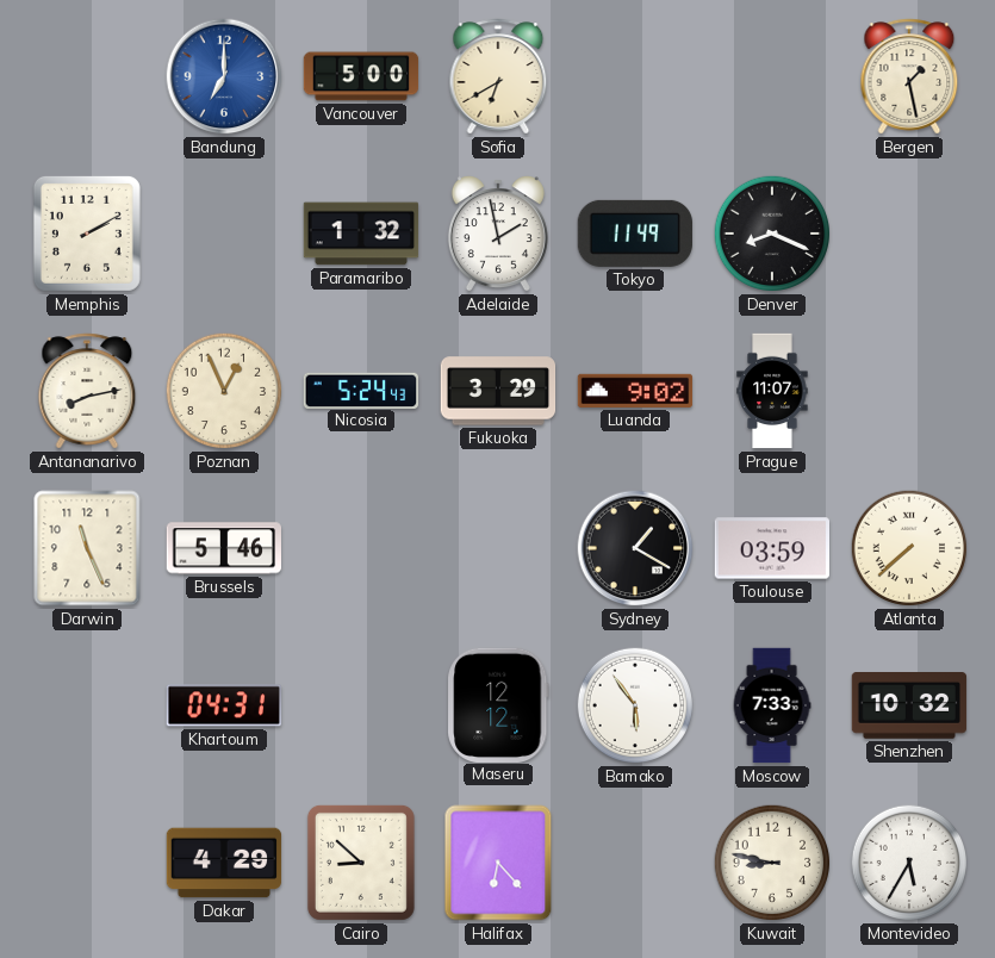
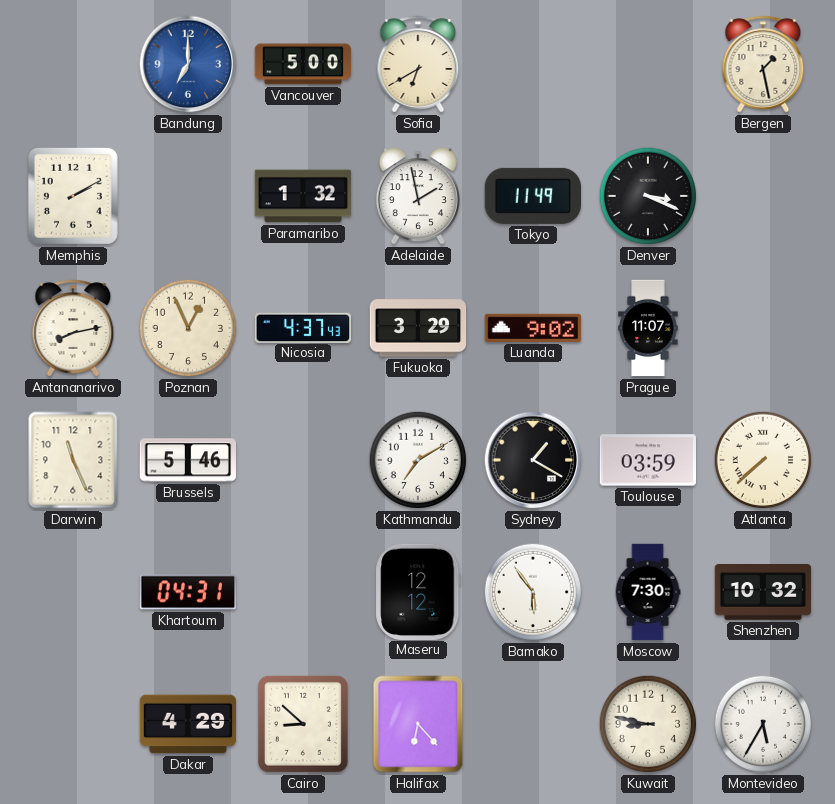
Denver: 8:19 -> 3:19 (648, 196)
Nicosia: 5:24 -> 4:37 (303, 327)
Kathmandu: none -> 7:10 (418, 460)
Moscow: 7:33 -> 7:30 (648, 592)
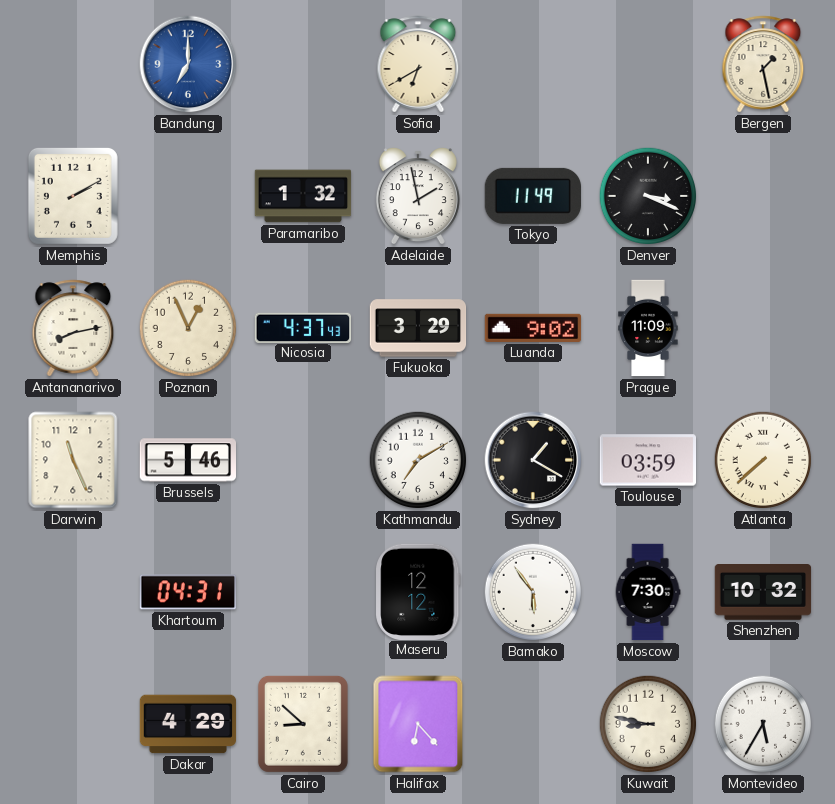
Vancouver: 5:00 -> none (303, 64)
Prague: 11:07 -> 11:09 (648, 328)
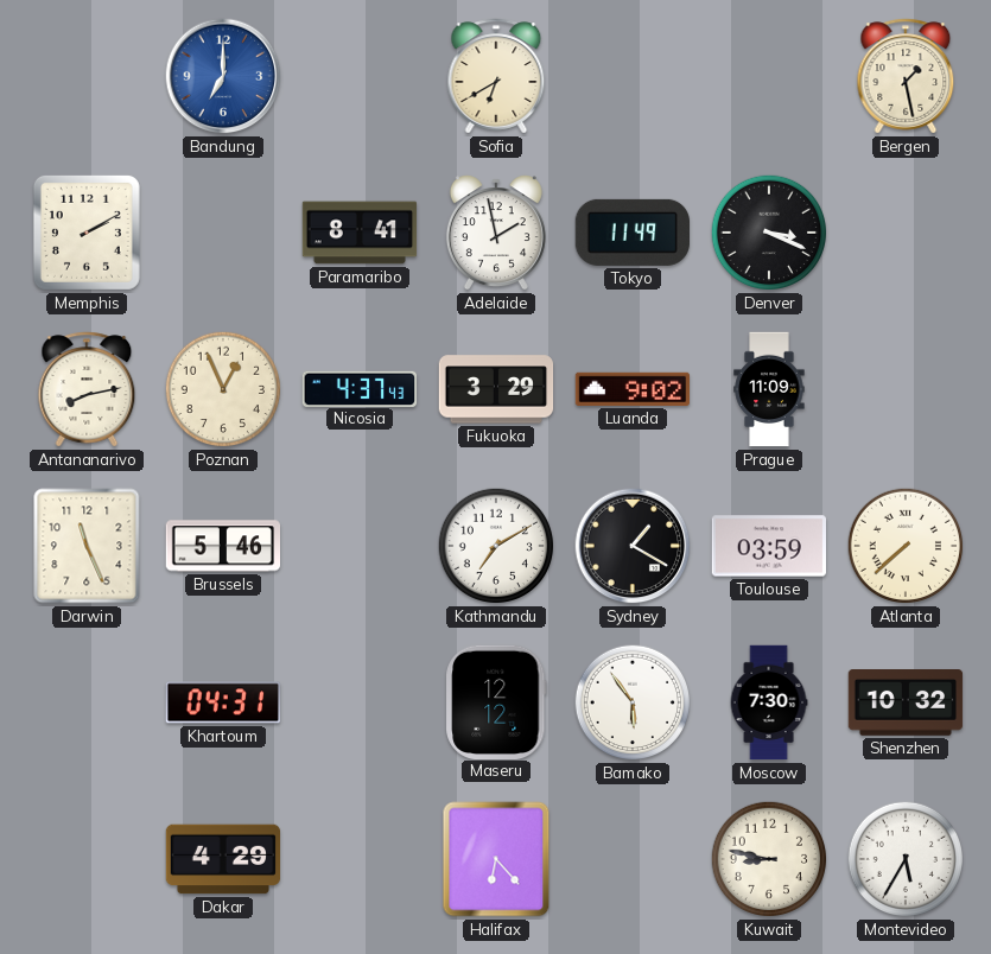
Paramaribo: 1:32 -> 8:41 (360, 233)
Cairo: 8:52 -> none (303, 724)
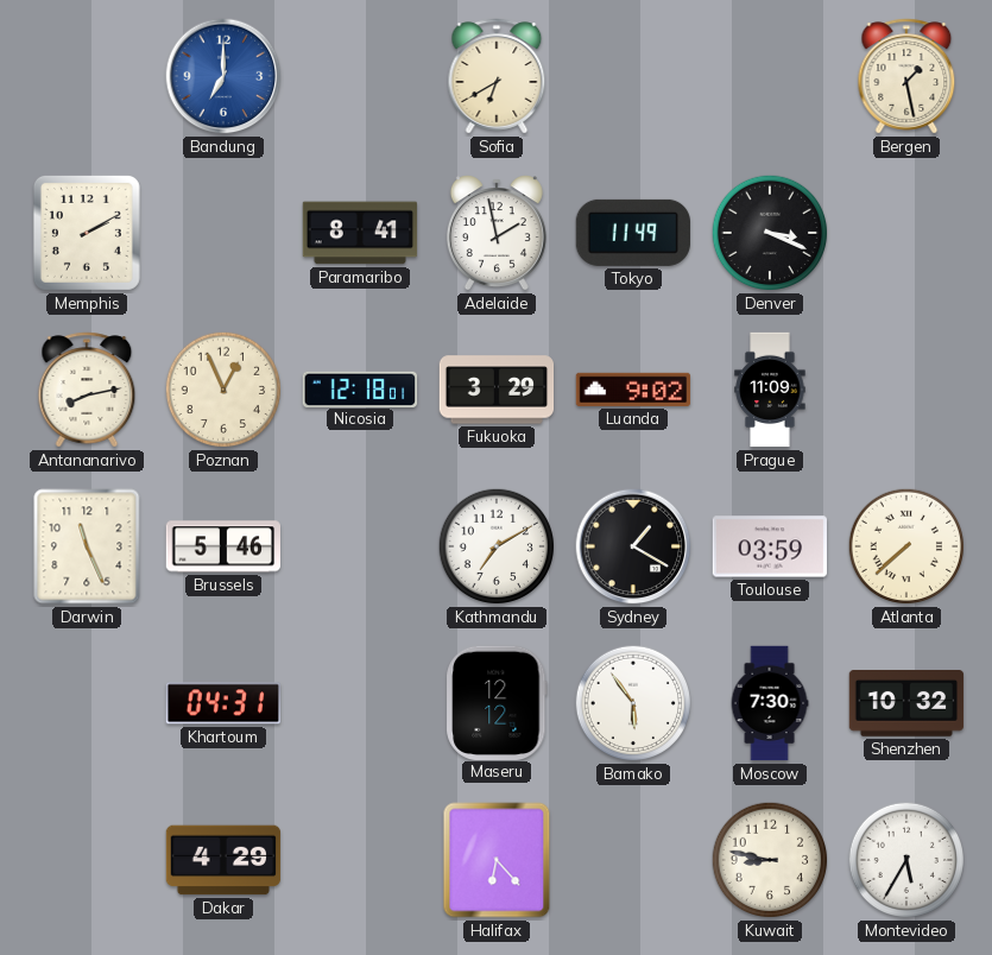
Nicosia: 4:37 -> 12:18 (360, 388)
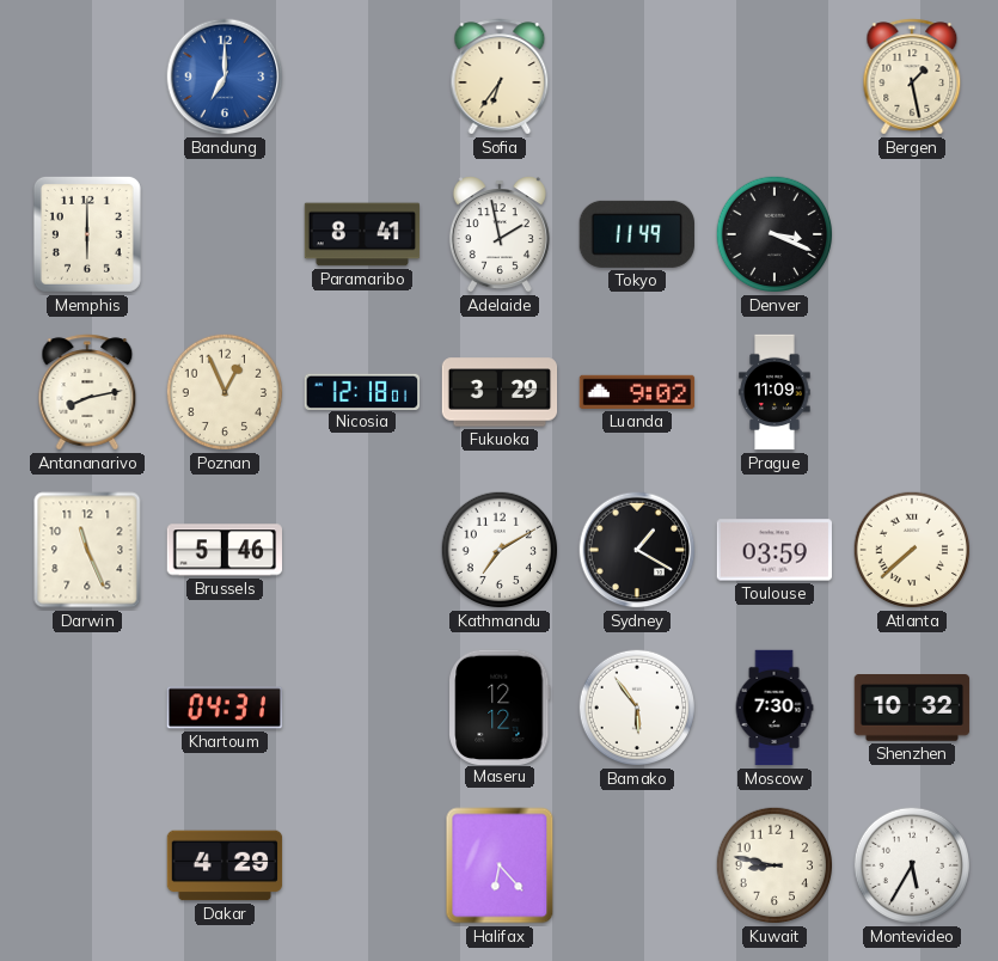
Sofia: 6:40 -> 6:36 (500, 76)
Memphis: 2:10 -> 6:00 (87, 234)
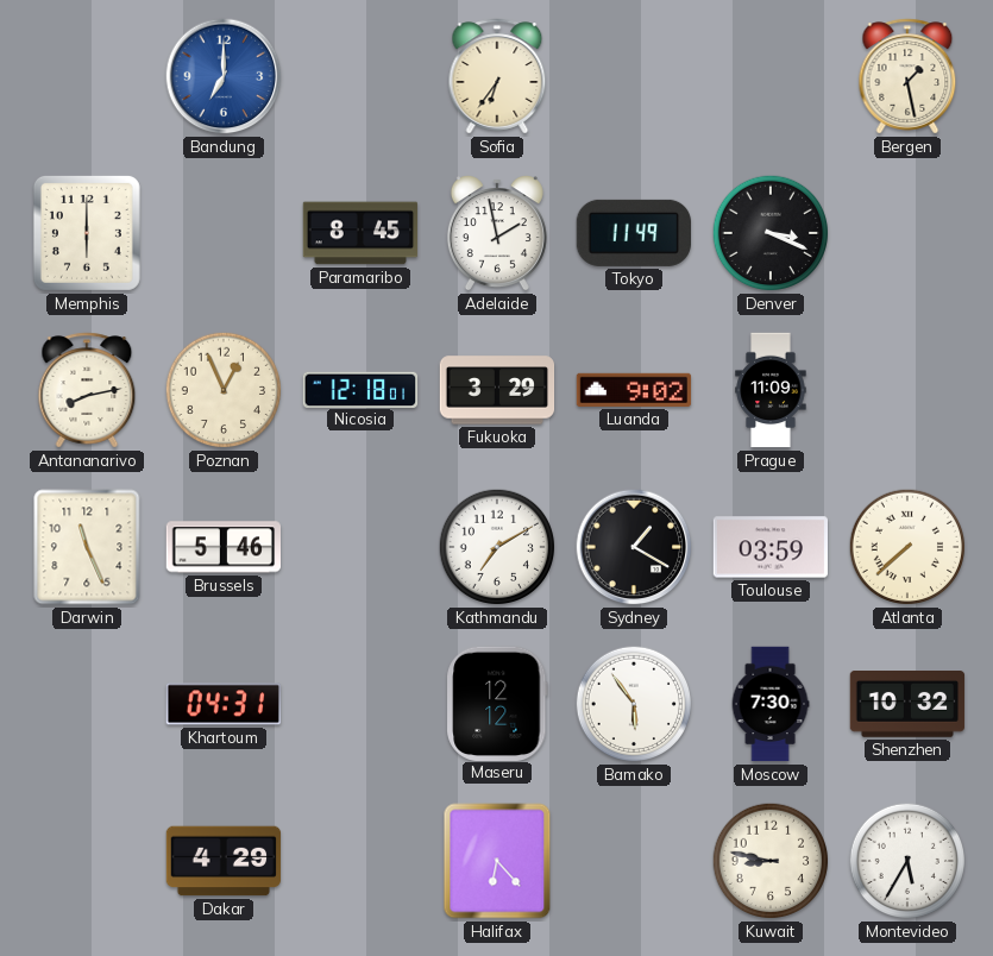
Paramaribo: 8:41 -> 8:45 (360, 233)
